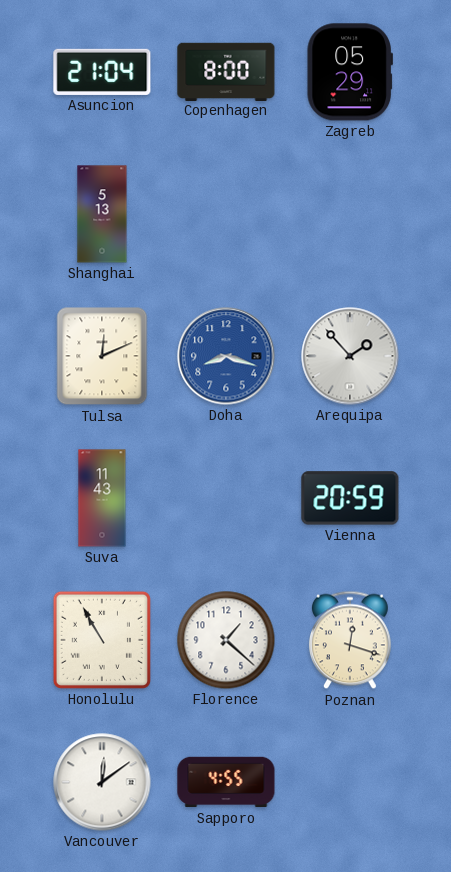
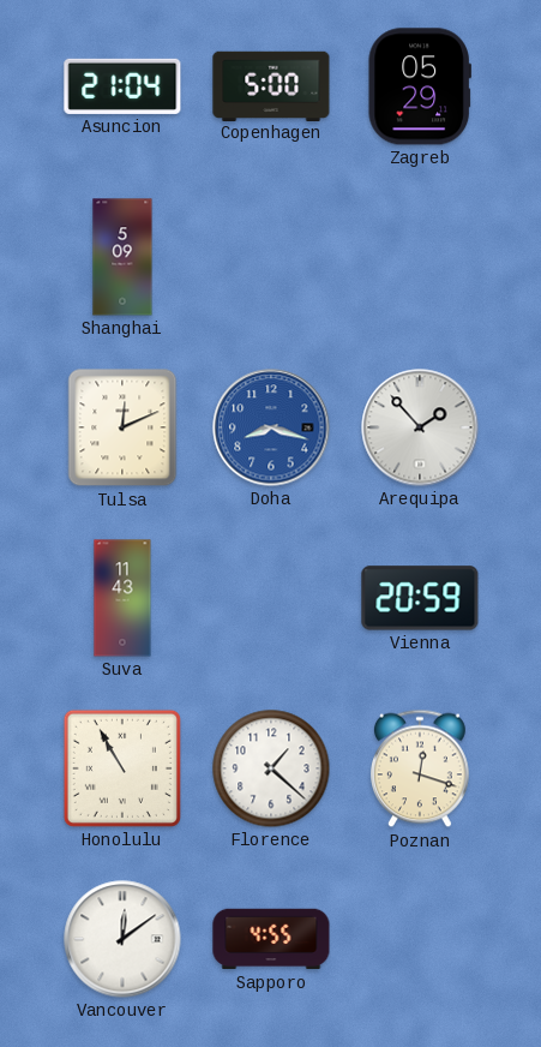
Copenhagen: 8:00 -> 5:00 (271, 85)
Shanghai: 5:13 -> 5:09 (122, 257)
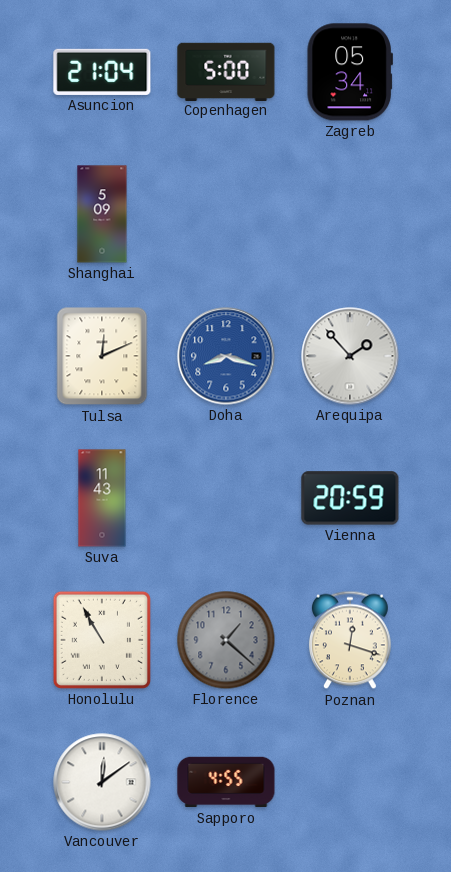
Zagreb: 05:29 -> 05:34 (350, 72)
Florence dial: white -> grey (226, 640)
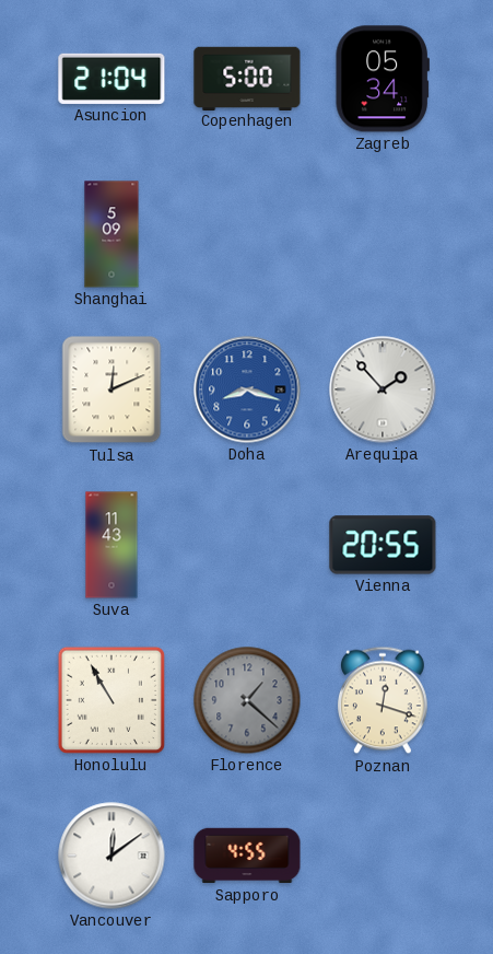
Vienna: 20:59 -> 20:55 (383, 545)
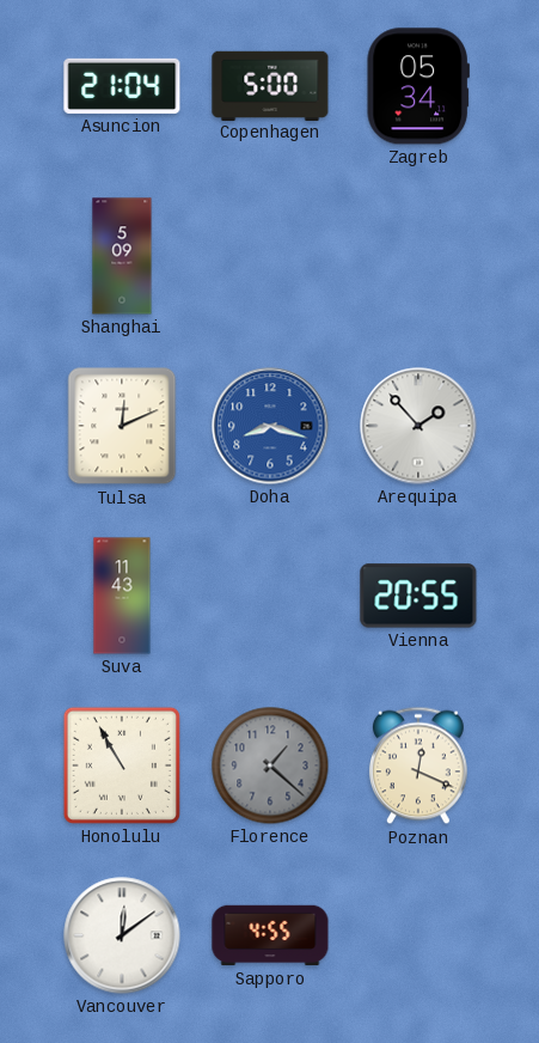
Poznan: 12:18 -> 12:19 (418, 766)
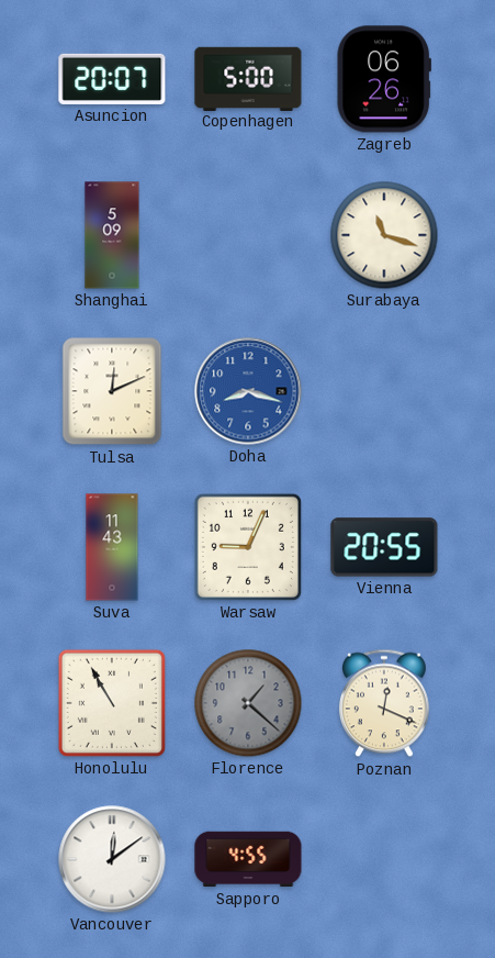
Asuncion: 21:04 -> 20:07 (112, 79)
Zagreb: 05:34 -> 06:26 (384, 79)
Surabaya: none -> 11:18 (384, 235)
Arequipa: 1:53 -> none (418, 426)
Warsaw: none -> 9:04 (248, 547)
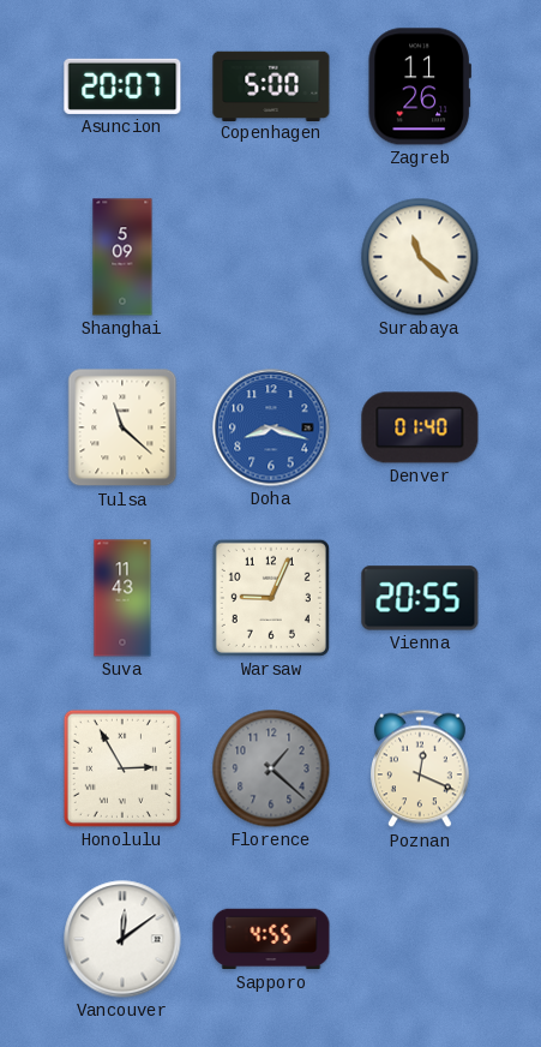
Zagreb: 06:26 -> 11:26 (420, 86)
Surabaya: 11:18 -> 11:22 (420, 257)
Tulsa: 12:11 -> 11:22 (122, 427)
Denver: none -> 01:40 (420, 427)
Honolulu: 10:55 -> 2:55 (122, 768)
